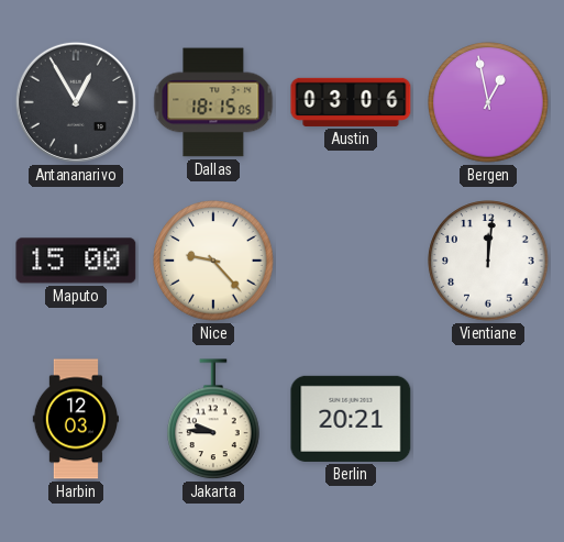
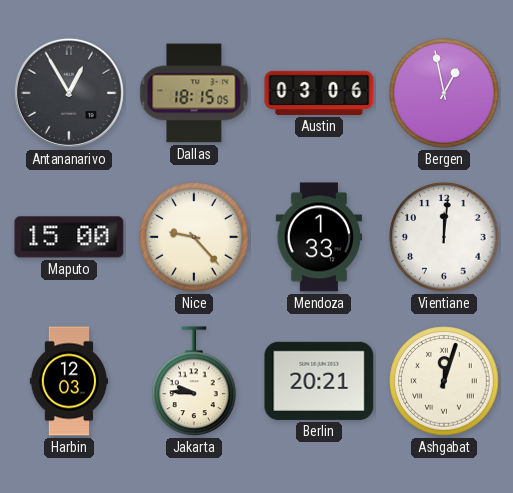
Mendoza: none -> 1:33 (318, 237)
Ashgabat: none -> 12:03 (444, 381)
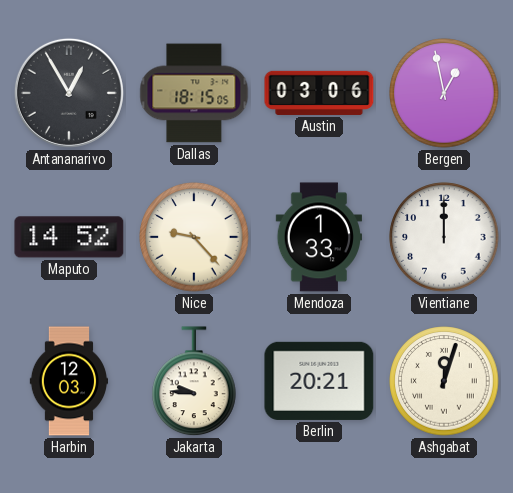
Maputo: 15:00 -> 14:52 (69, 237)
Vientiane: 12:01 -> 12:00 (444, 237)
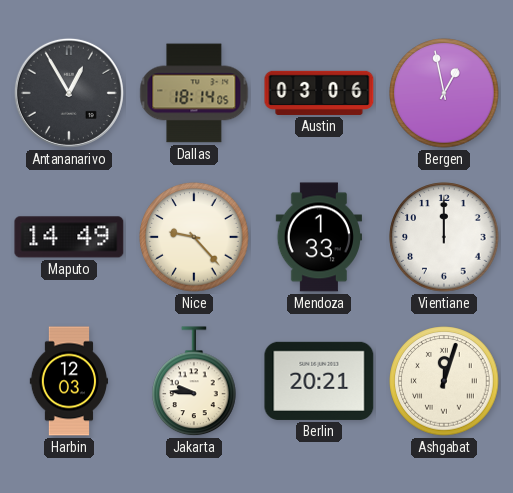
Dallas: 18:15 -> 18:14 (194, 93)
Maputo: 14:52 -> 14:49 (69, 237)
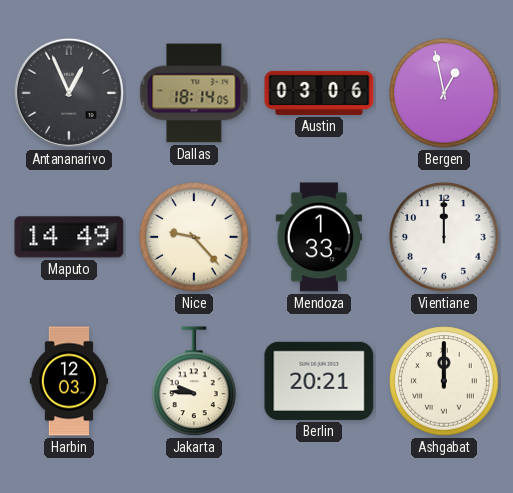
Antananarivo: 12:55 -> 12:56 (69, 93)
Ashgabat: 12:03 -> 12:00 (444, 381)
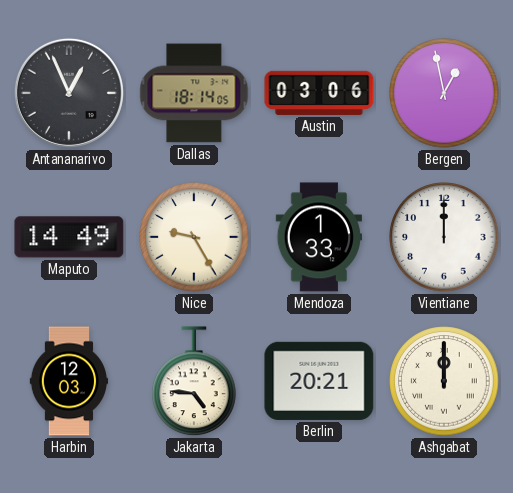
Nice: 9:23 -> 9:25 (194, 237)
Jakarta: 9:46 -> 4:46 (194, 382)
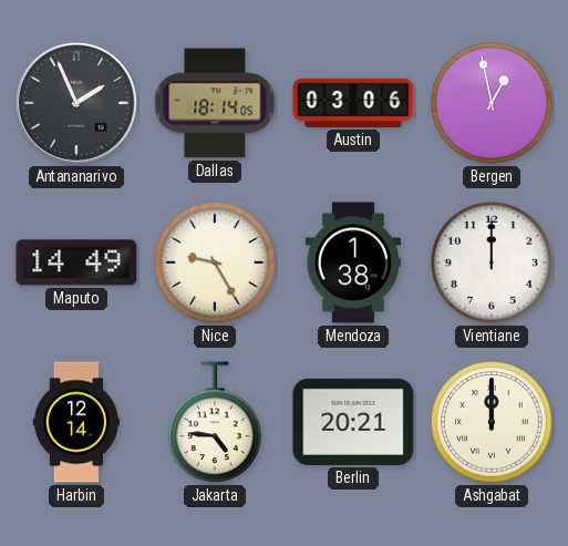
Antananarivo: 12:56 -> 1:56 (76, 103)
Mendoza: 1:33 -> 1:38 (352, 262)
Harbin: 12:03 -> 12:14 (76, 422)
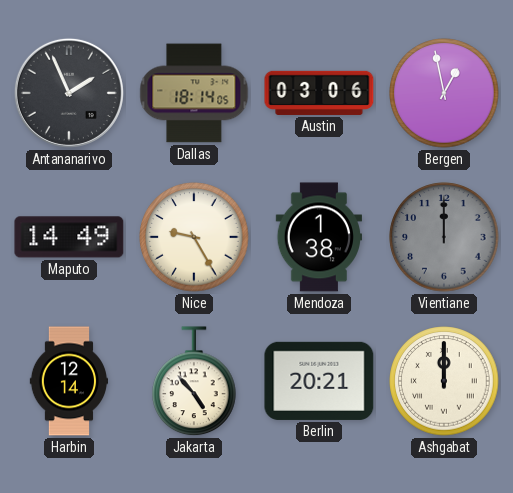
Vientiane dial: white -> grey (444, 237)
Jakarta: 4:46 -> 4:53 (194, 382)
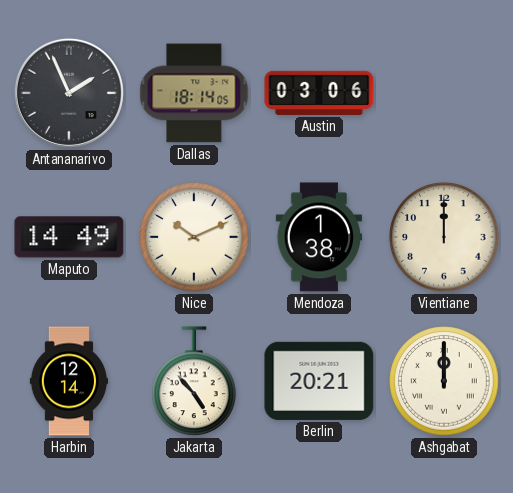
Bergen: 12:58 -> none (444, 93)
Nice: 9:25 -> 10:11 (194, 237)
Vientiane dial: grey -> cream (444, 237)
